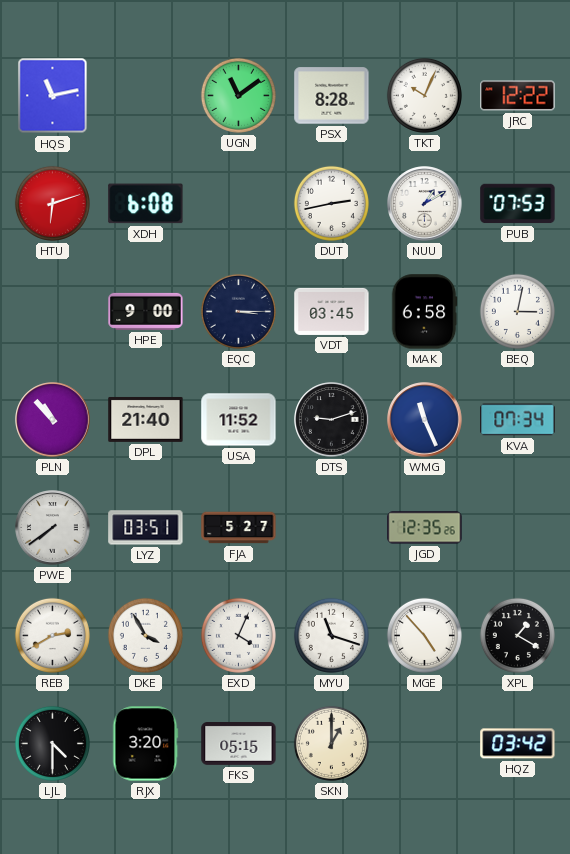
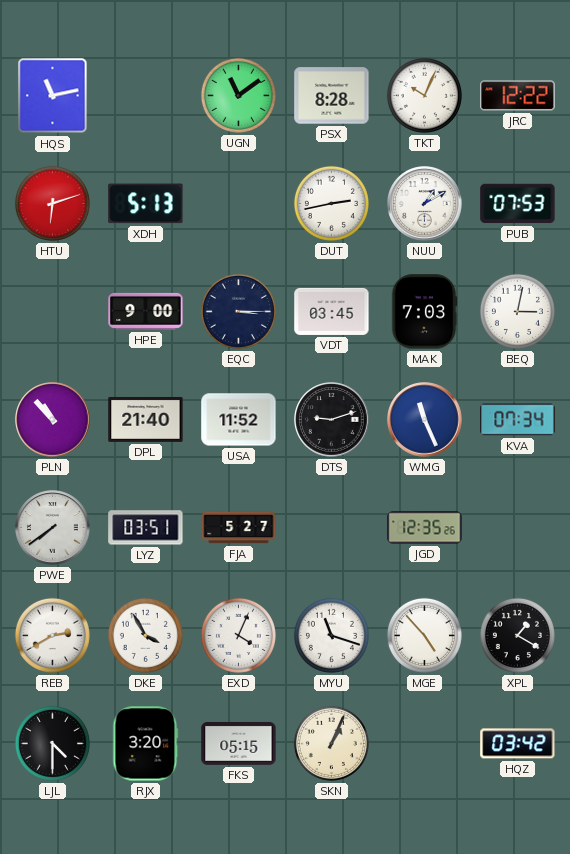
XDH: 6:08 -> 5:13 (146, 204)
MAK: 6:58 -> 7:03 (424, 312)
SKN: 1:00 -> 1:04 (331, 743)
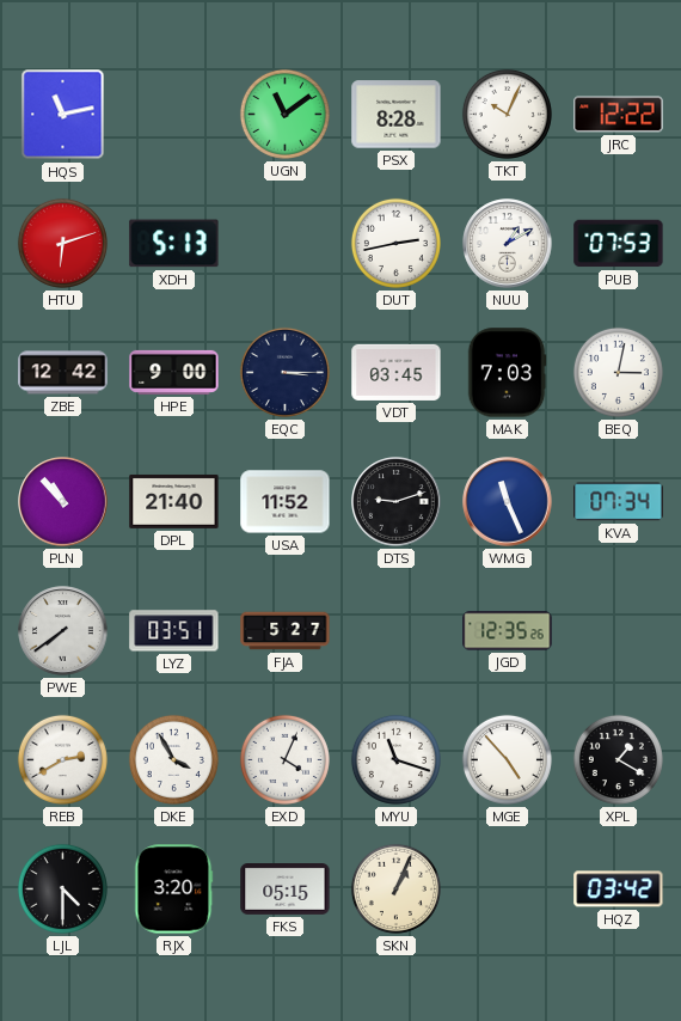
ZBE: none -> 12:42 (63, 373)
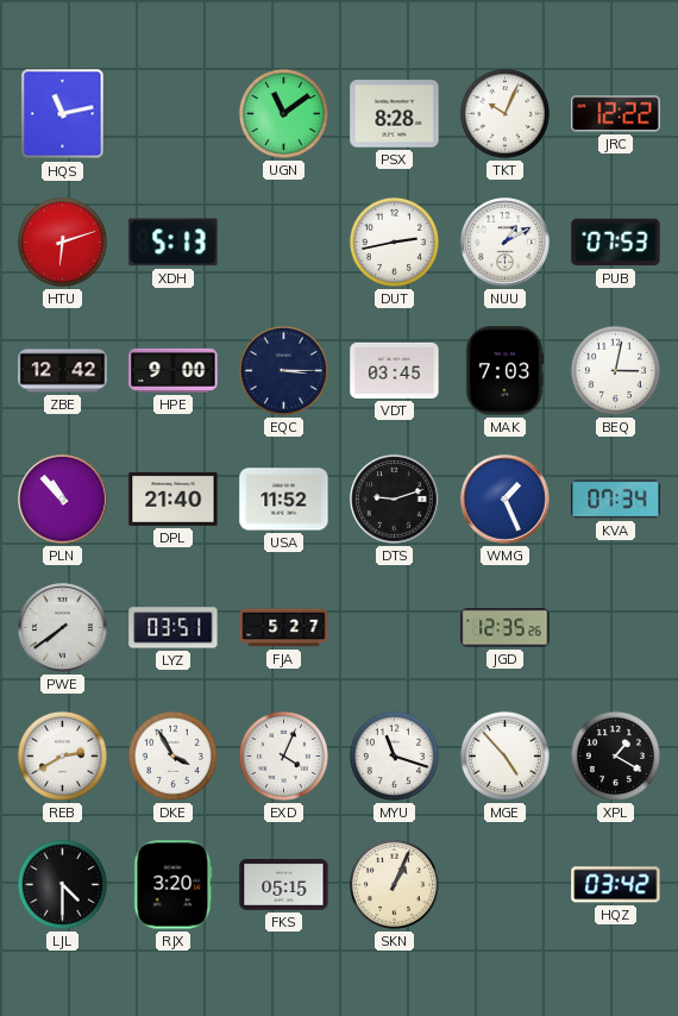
WMG: 11:26 -> 1:26 (506, 500)
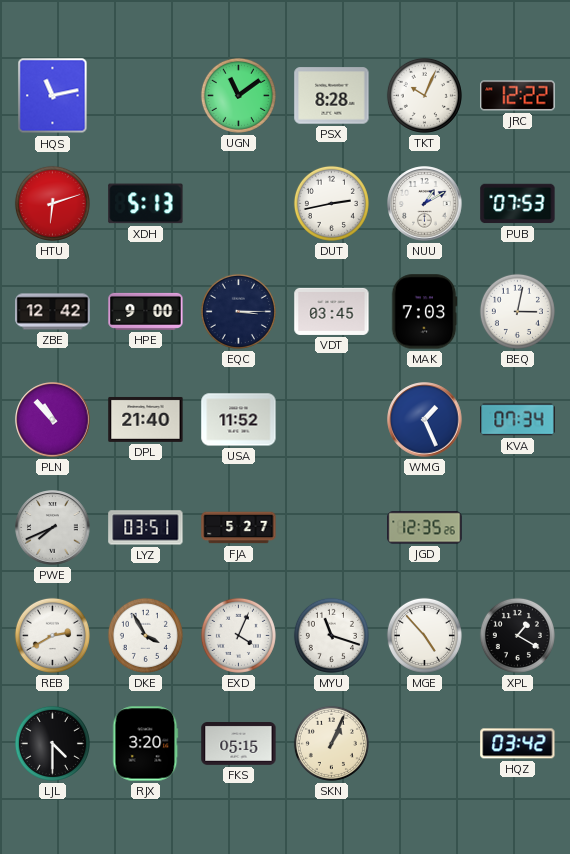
DTS: 9:12 -> none (395, 500)
PWE: 7:39 -> 7:41 (53, 528)
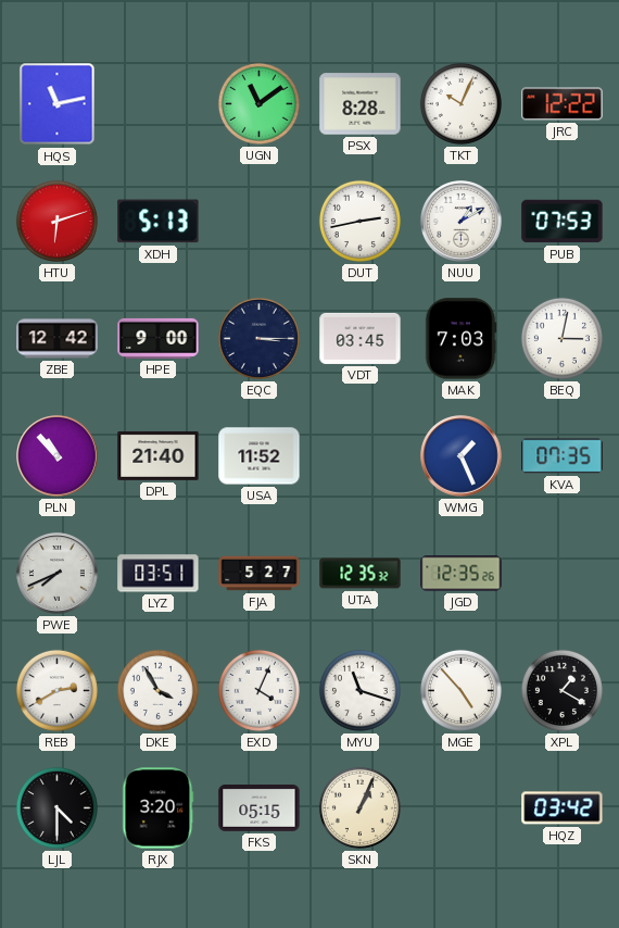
KVA: 07:34 -> 07:35 (563, 456)
UTA: none -> 12:35 (361, 574)
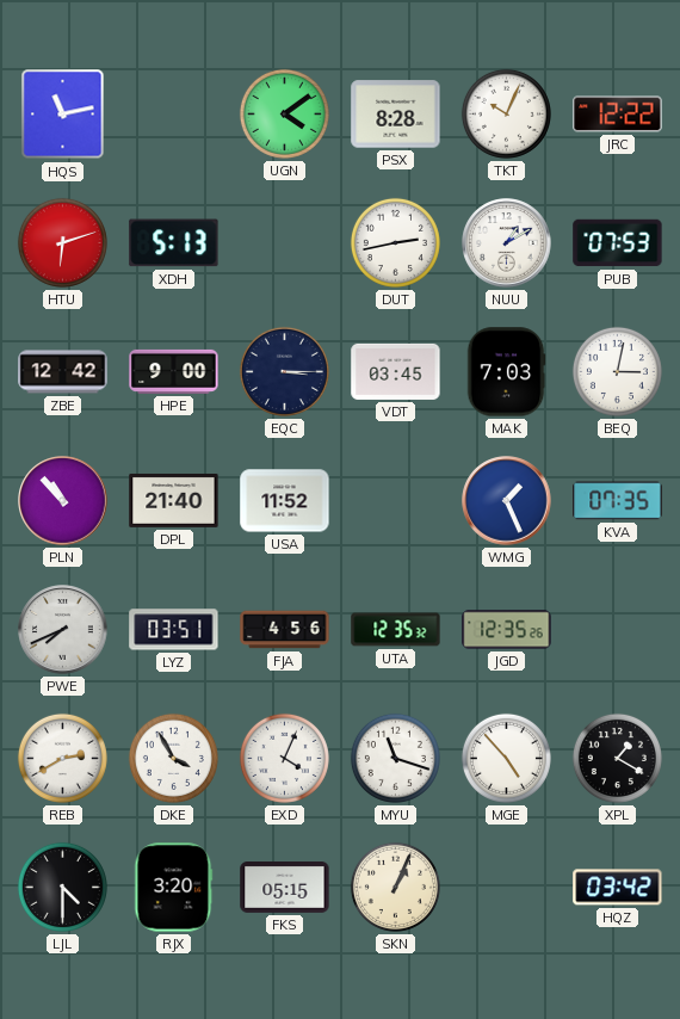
UGN: 11:09 -> 4:09 (284, 113)
FJA: 5:27 -> 4:56 (285, 630)
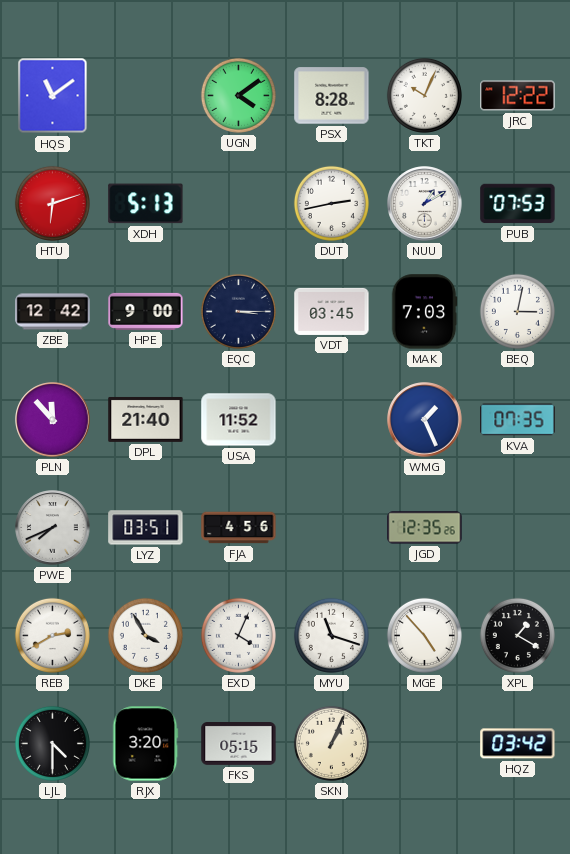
HQS: 11:13 -> 11:09 (53, 96)
PLN: 10:53 -> 11:53 (53, 420)
UTA: 12:35 -> none (396, 630)
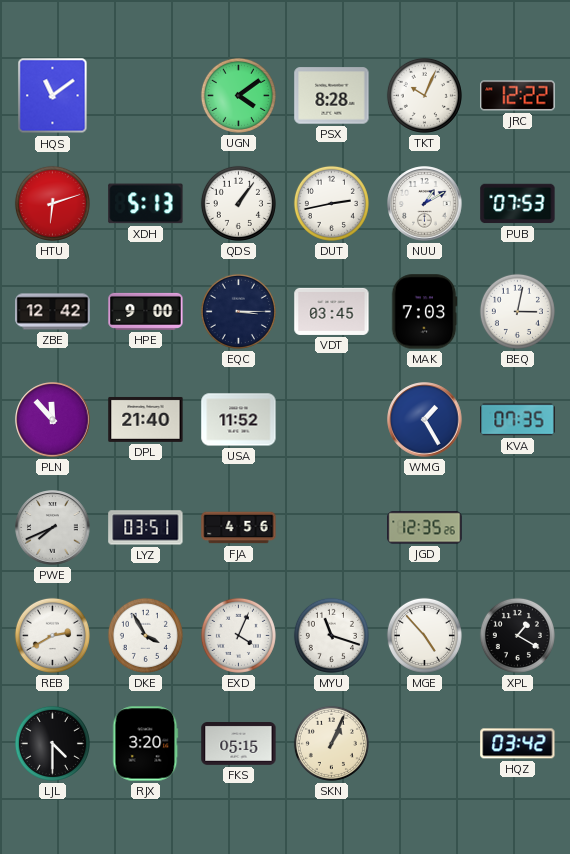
QDS: none -> 1:06 (238, 203)
WMG: 1:26 -> 1:25 (425, 420)
